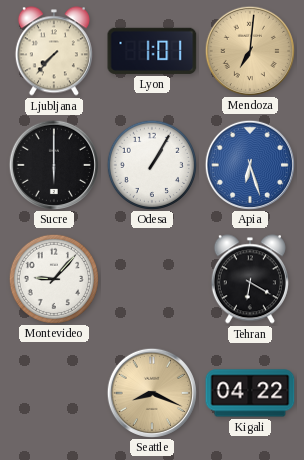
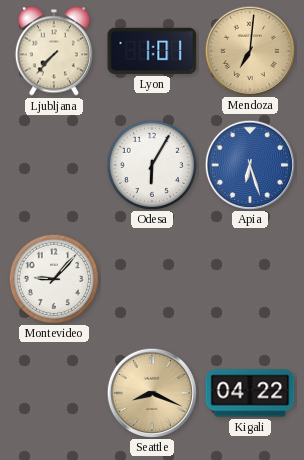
Sucre: 6:00 -> none (53, 164)
Odesa: 1:05 -> 6:05 (151, 164)
Tehran: 6:20 -> none (250, 279)
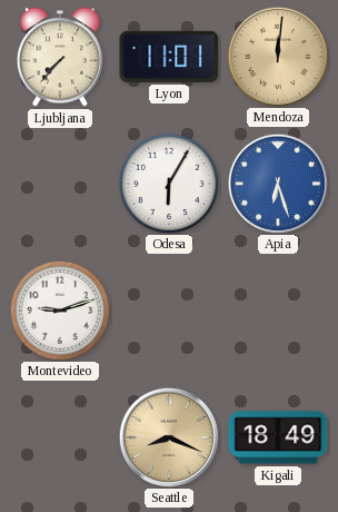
Lyon: 1:01 -> 11:01 (169, 57)
Mendoza: 7:01 -> 12:01 (277, 56)
Montevideo: 9:07 -> 9:12 (59, 309)
Kigali: 04:22 -> 18:49 (278, 437)
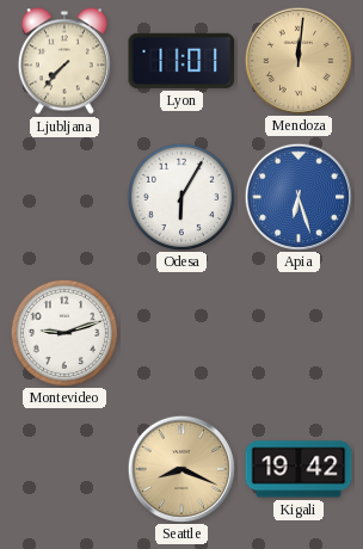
Kigali: 18:49 -> 19:42 (299, 469)
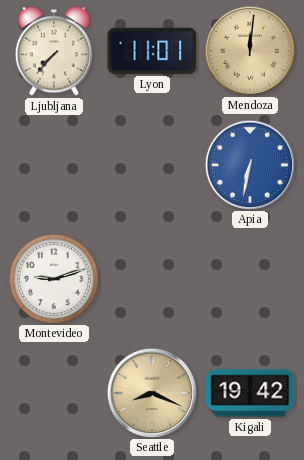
Odesa: 6:05 -> none (180, 196)
Apia: 6:27 -> 6:32 (249, 164)
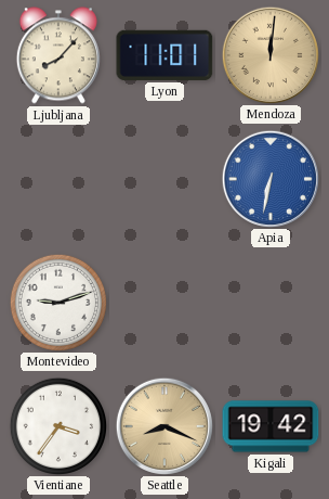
Ljubljana: 7:37 -> 8:07 (58, 55)
Vientiane: none -> 3:36 (57, 425)
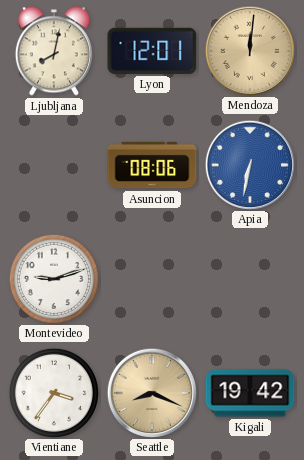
Ljubljana: 8:07 -> 8:02 (54, 51)
Lyon: 11:01 -> 12:01 (152, 51)
Asuncion: none -> 08:06 (152, 165)
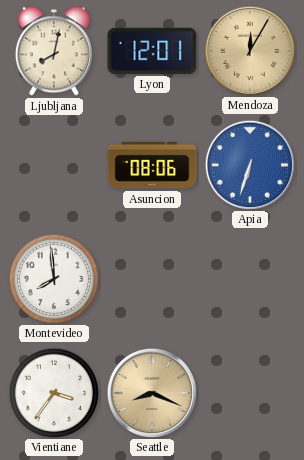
Mendoza: 12:01 -> 12:05 (249, 50)
Apia: 6:32 -> 6:33 (249, 164)
Montevideo: 9:12 -> 7:59 (53, 278)
Kigali: 19:42 -> none (250, 393)
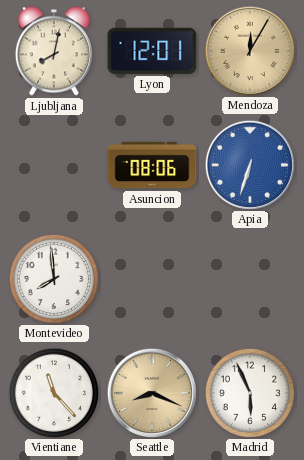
Vientiane: 3:36 -> 11:23 (53, 392)
Madrid: none -> 5:56 (249, 392)
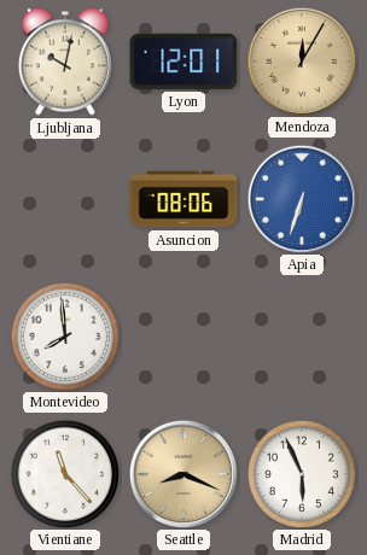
Ljubljana: 8:02 -> 10:02 (65, 62)
